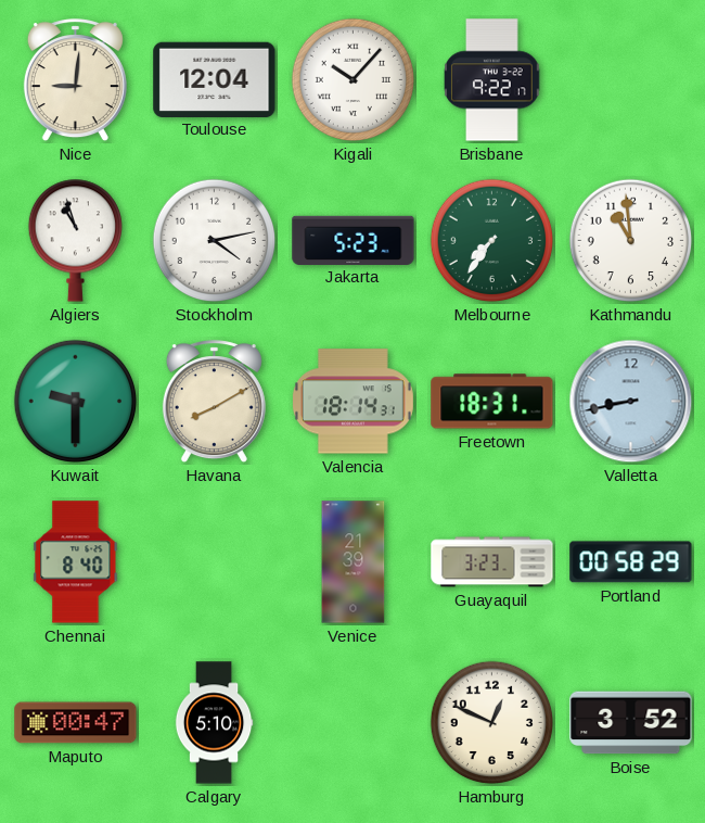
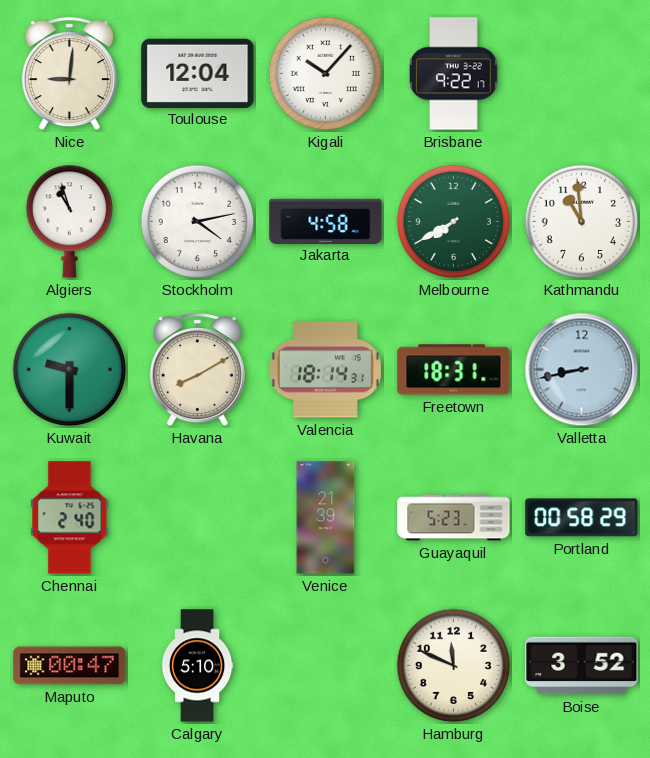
Jakarta: 5:23 -> 4:58 (326, 221)
Melbourne: 7:36 -> 7:40 (454, 222)
Chennai: 8:40 -> 2:40 (70, 518)
Guayaquil: 3:23 -> 5:23 (454, 518)
Hamburg: 12:49 -> 11:49 (454, 666)
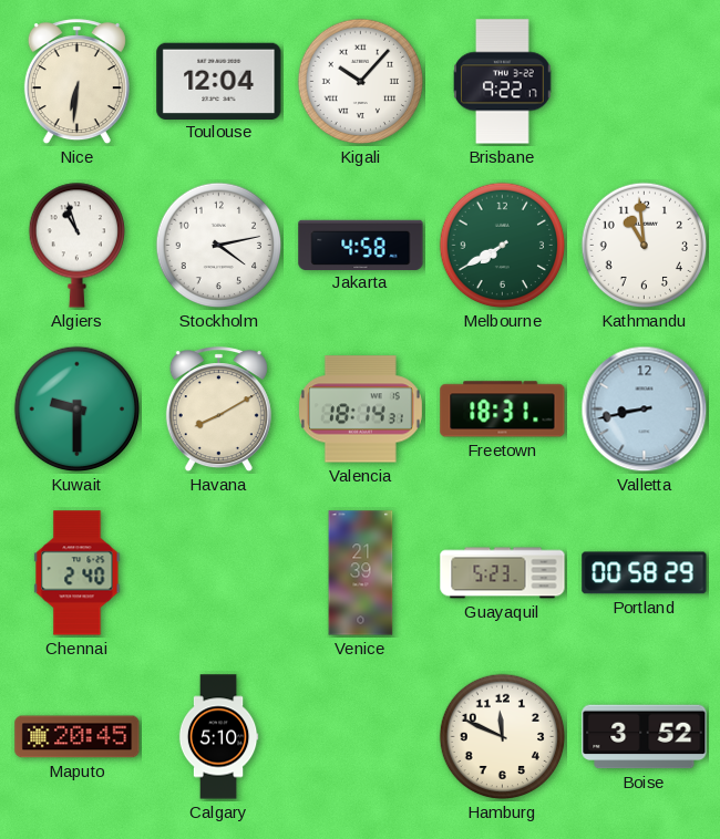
Nice: 9:01 -> 6:31 (76, 82)
Maputo: 00:47 -> 20:45 (78, 737)
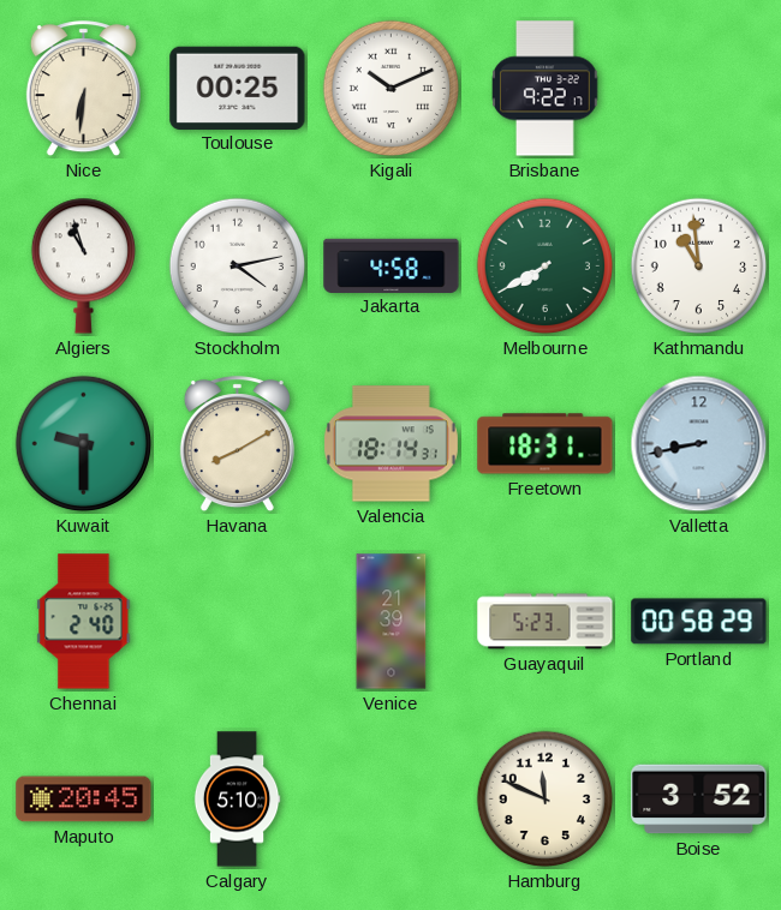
Toulouse: 12:04 -> 00:25 (238, 88)
Kigali: 10:07 -> 10:11 (392, 89)
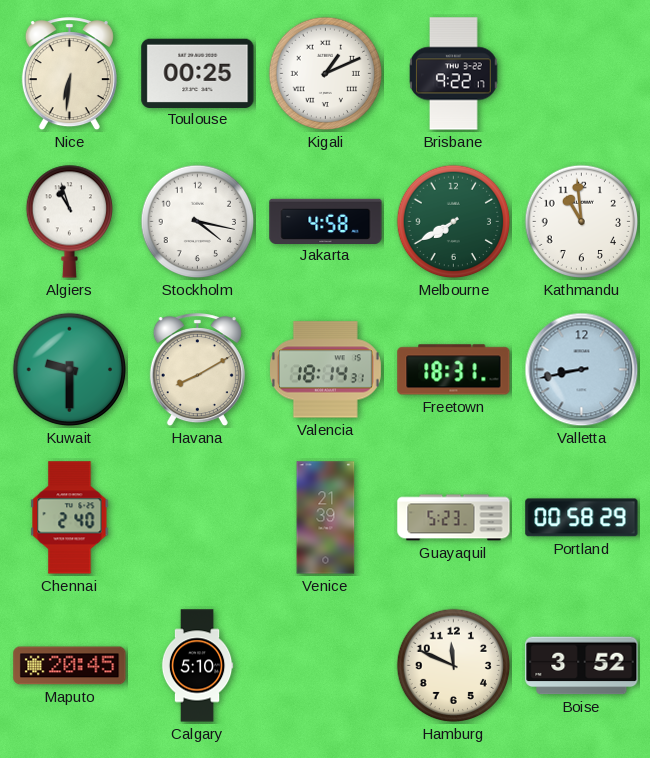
Kigali: 10:11 -> 1:11 (326, 74)
Stockholm: 4:13 -> 4:17 (198, 222)
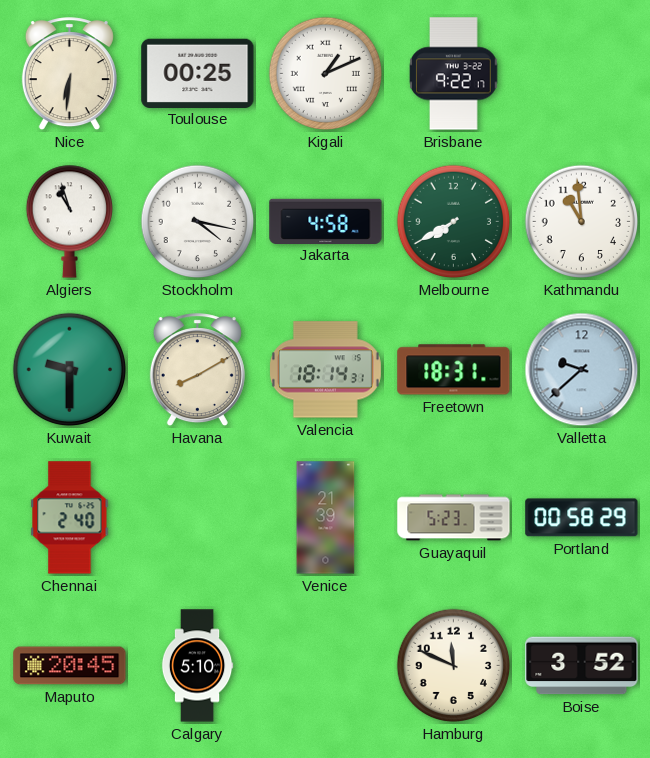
Valletta: 8:43 -> 9:38 (582, 370)
